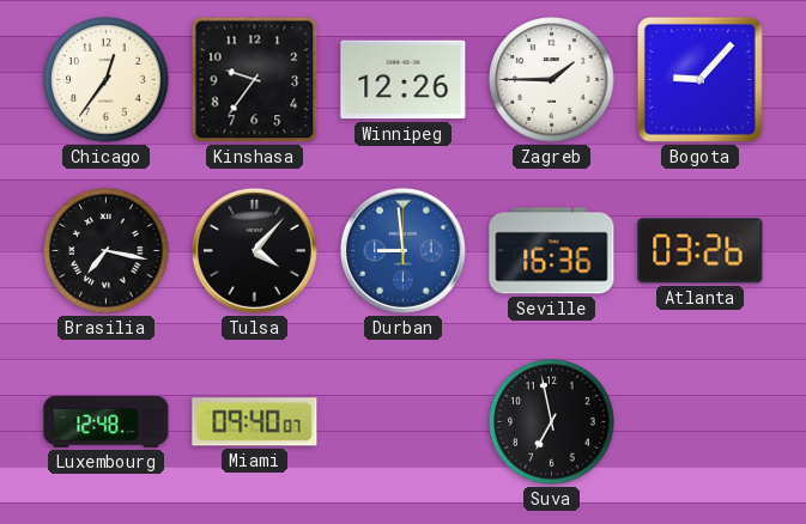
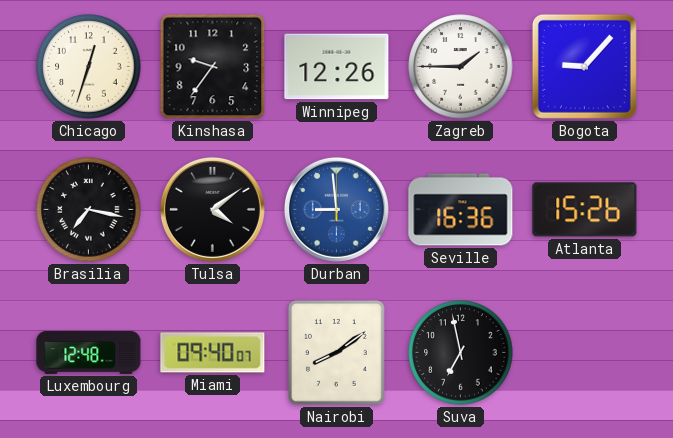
Chicago: 12:36 -> 12:33 (89, 67)
Tulsa: 4:07 -> 4:09 (212, 209)
Atlanta: 03:26 -> 15:26 (585, 210)
Nairobi: none -> 8:09 (336, 353)
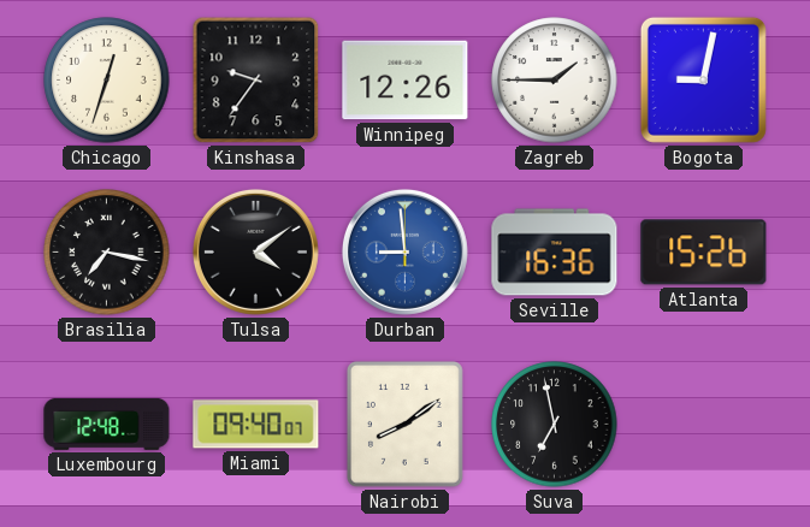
Bogota: 9:07 -> 9:02 (703, 79)
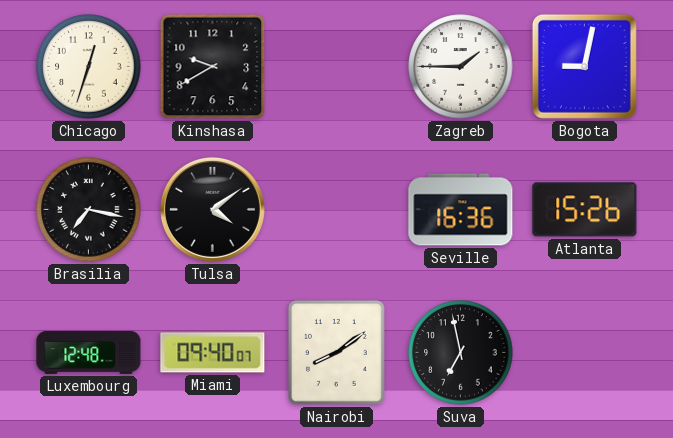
Kinshasa: 9:36 -> 9:40 (213, 67)
Winnipeg: 12:26 -> none (406, 81)
Durban: 8:59 -> none (404, 251)
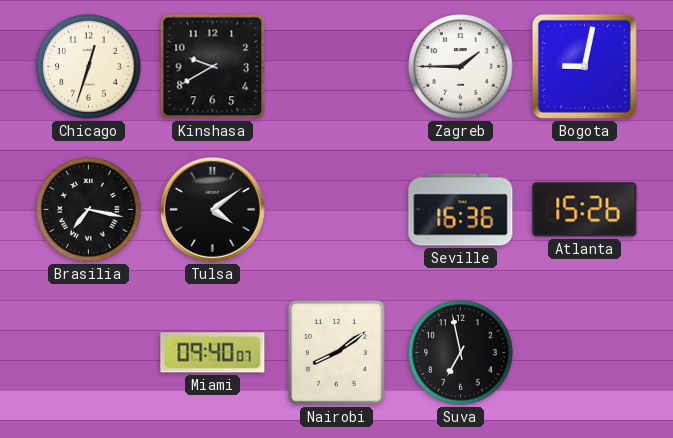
Luxembourg: 12:48 -> none (89, 352)
